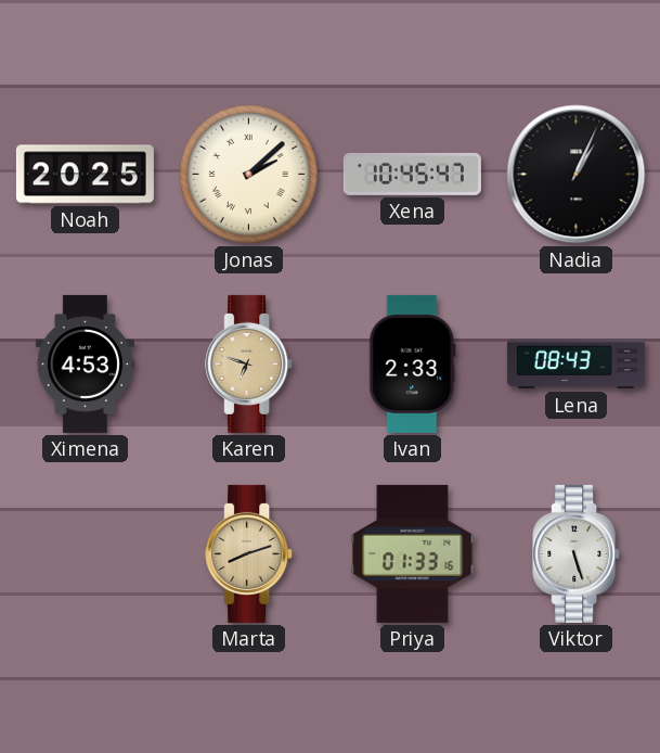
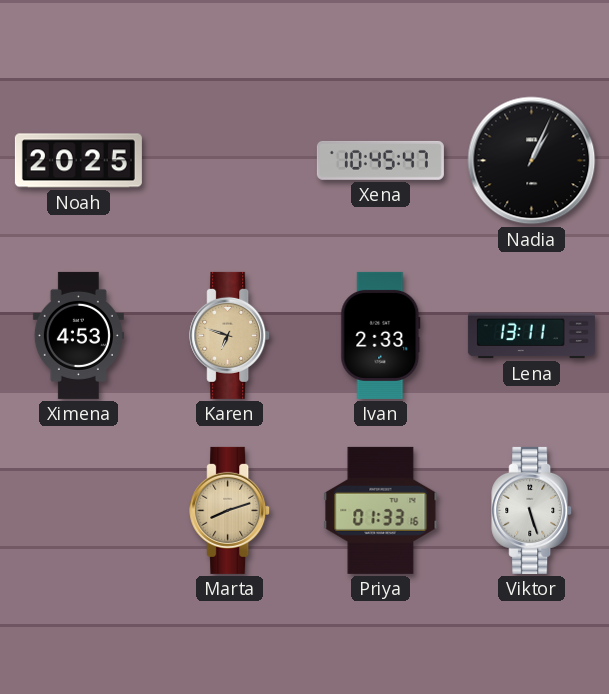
Jonas: 2:08 -> none (248, 174)
Lena: 08:43 -> 13:11 (531, 336)
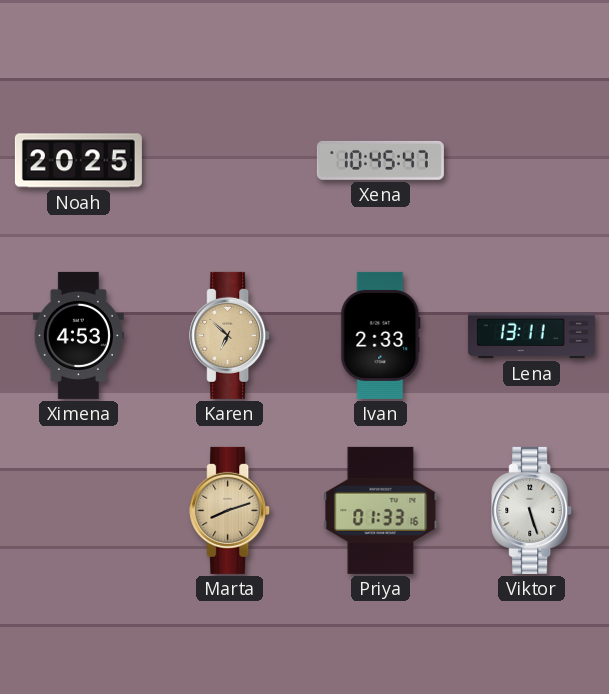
Nadia: 1:04 -> none (532, 161)
Karen: 6:48 -> 6:52 (230, 335)
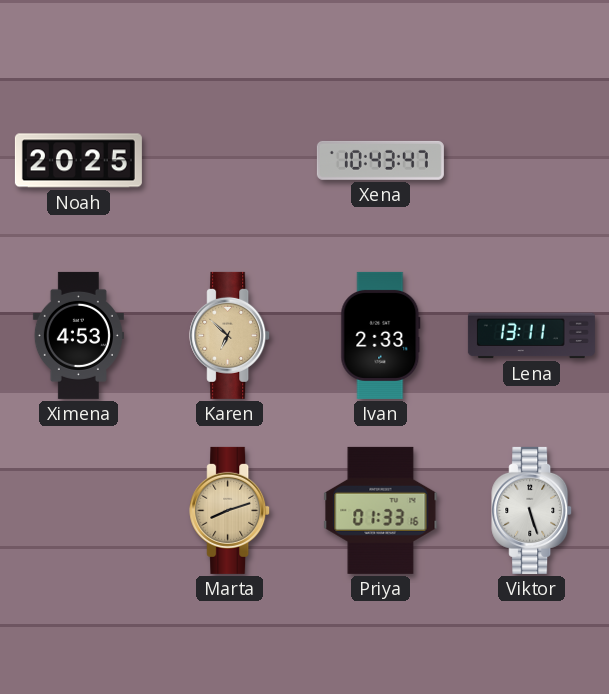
Xena: 10:45 -> 10:43 (380, 160)
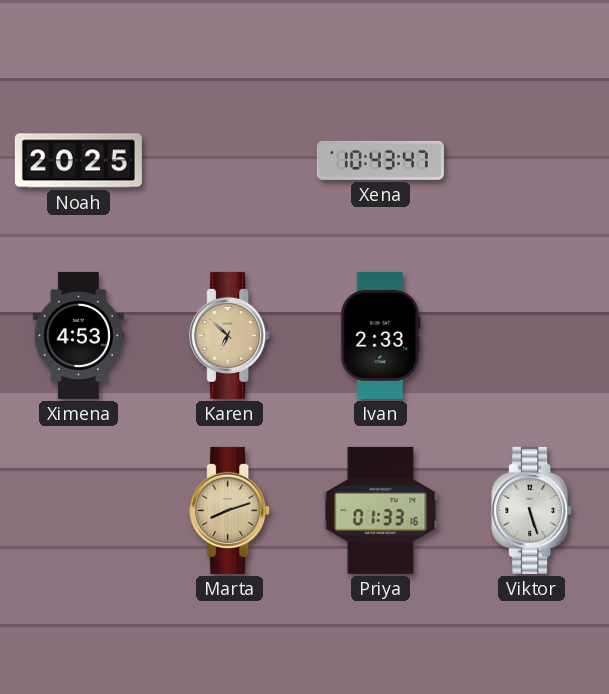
Lena: 13:11 -> none (531, 336)
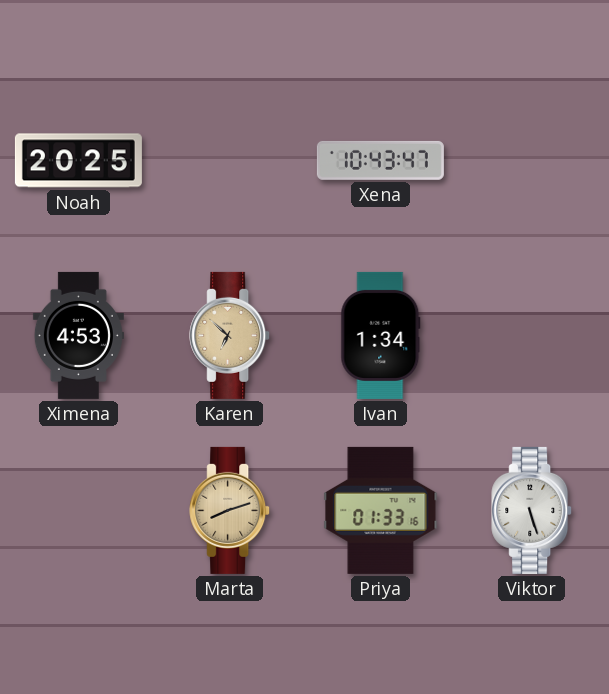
Ivan: 2:33 -> 1:34 (381, 335)
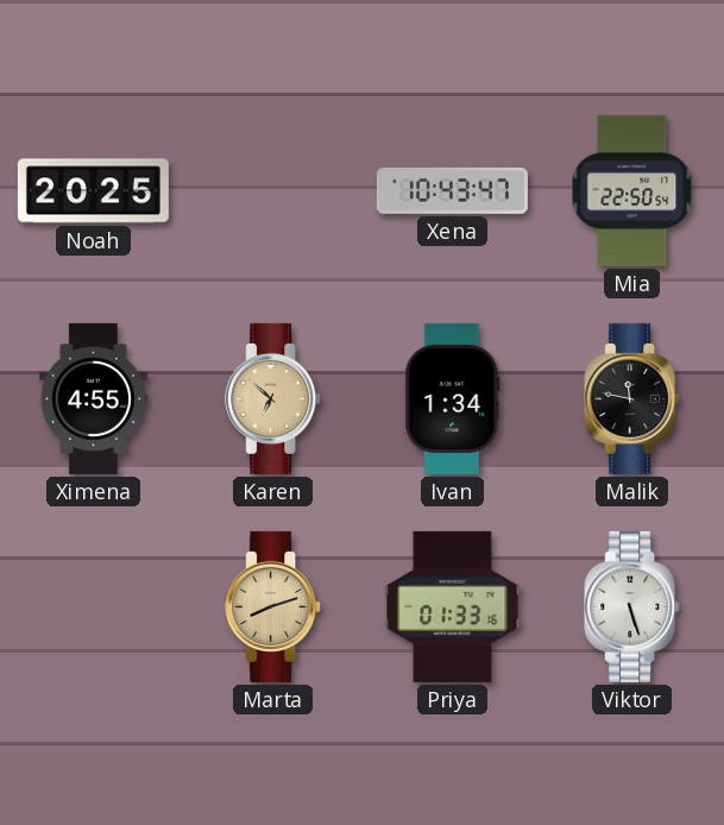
Mia: none -> 22:50 (632, 190)
Ximena: 4:53 -> 4:55 (93, 398)
Malik: none -> 11:47 (632, 398)
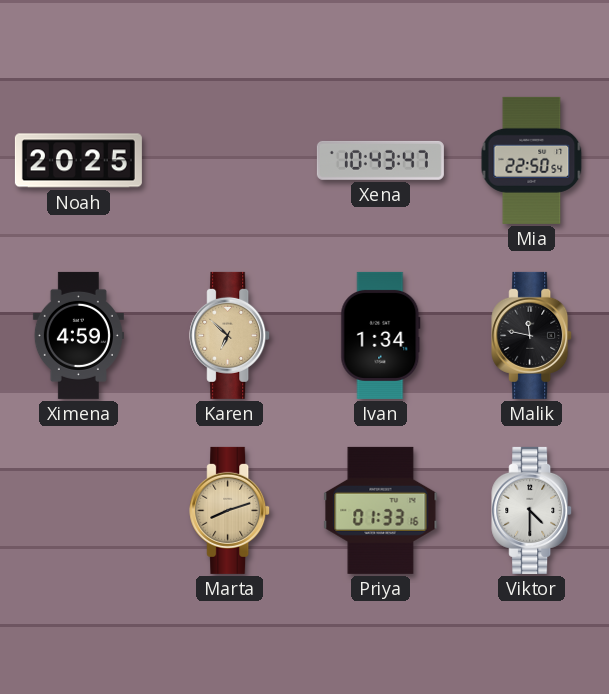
Ximena: 4:55 -> 4:59 (78, 335)
Viktor: 5:27 -> 4:30 (532, 510)
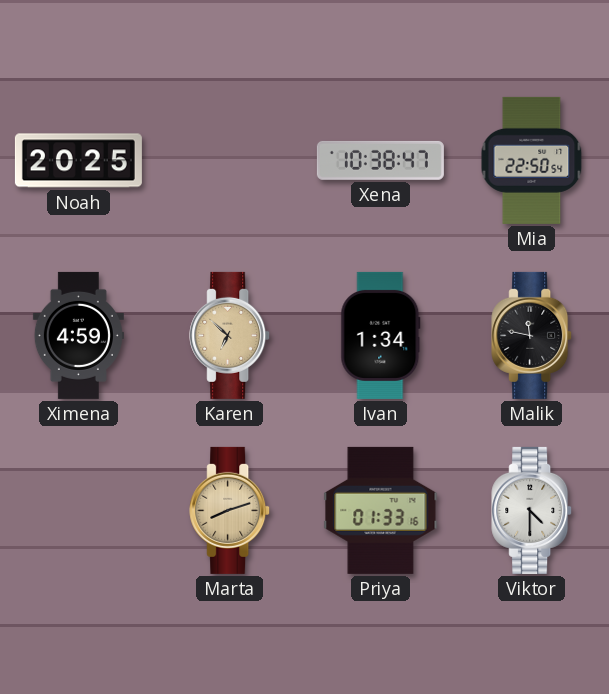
Xena: 10:43 -> 10:38 (380, 160)
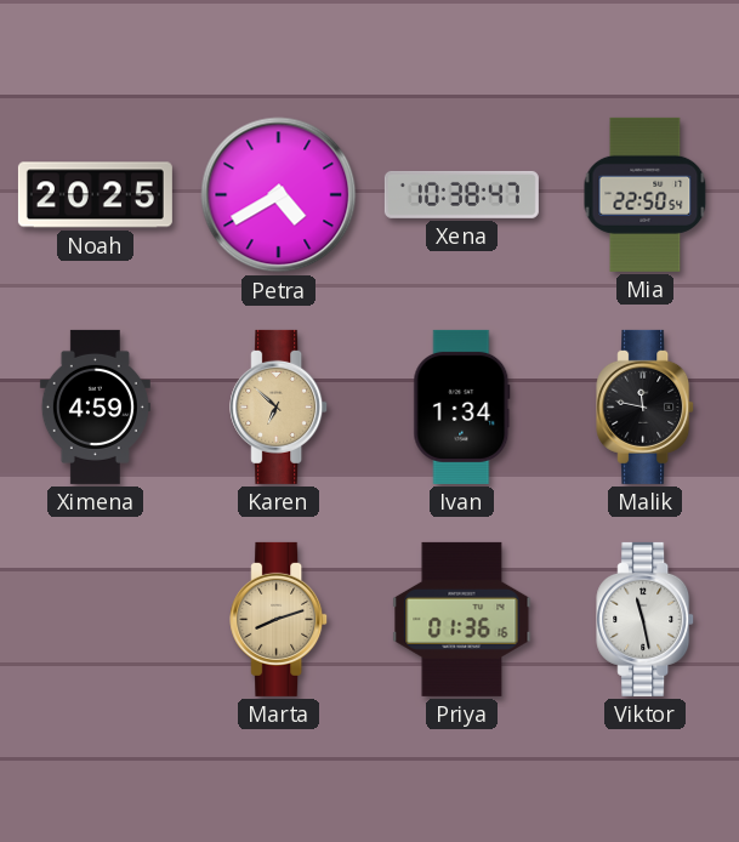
Petra: none -> 4:40 (279, 195)
Priya: 01:33 -> 01:36 (462, 619)
Viktor: 4:30 -> 11:28 (646, 619)
